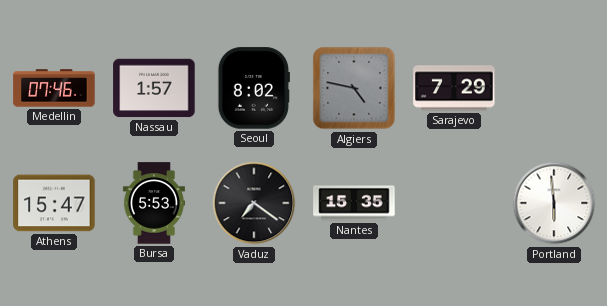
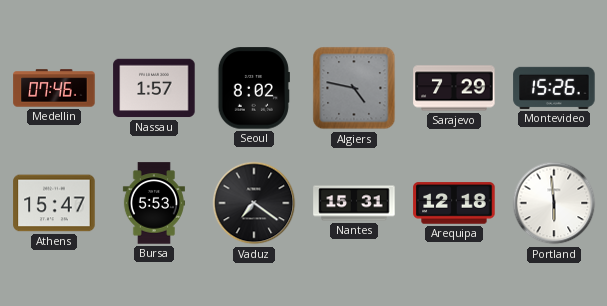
Montevideo: none -> 15:26 (554, 88)
Nantes: 15:35 -> 15:31 (354, 203)
Arequipa: none -> 12:18 (454, 203)
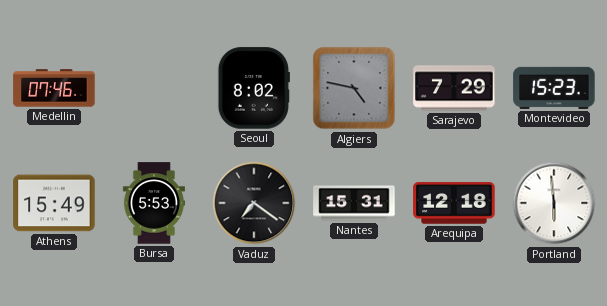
Nassau: 1:57 -> none (154, 88)
Montevideo: 15:26 -> 15:23 (554, 88)
Athens: 15:47 -> 15:49 (54, 203)
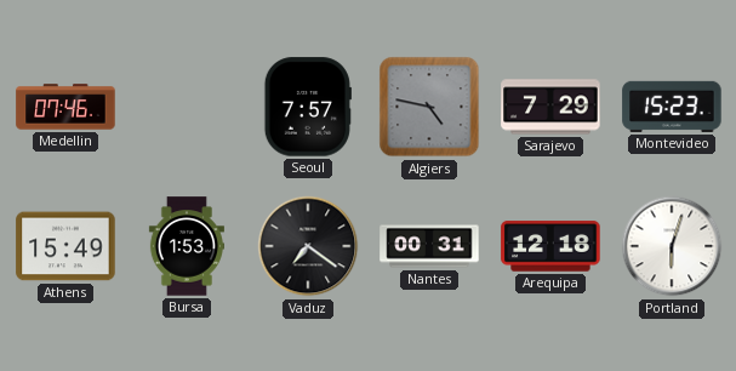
Seoul: 8:02 -> 7:57 (308, 107)
Bursa: 5:53 -> 1:53 (187, 246)
Nantes: 15:31 -> 00:31 (429, 246)
Portland: 5:59 -> 6:03 (672, 246)
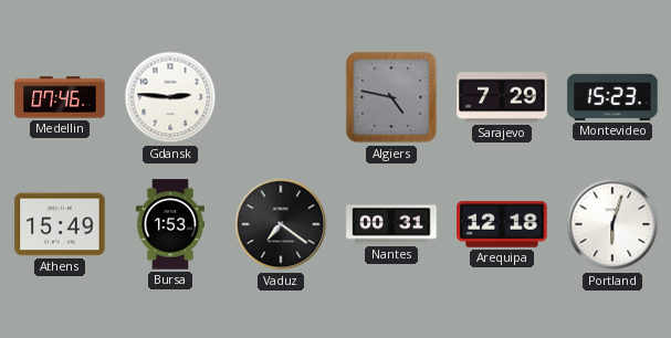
Gdansk: none -> 2:46 (170, 97)
Seoul: 7:57 -> none (308, 107)
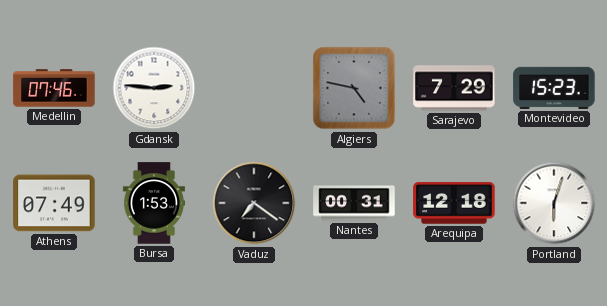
Athens: 15:49 -> 07:49 (54, 203)
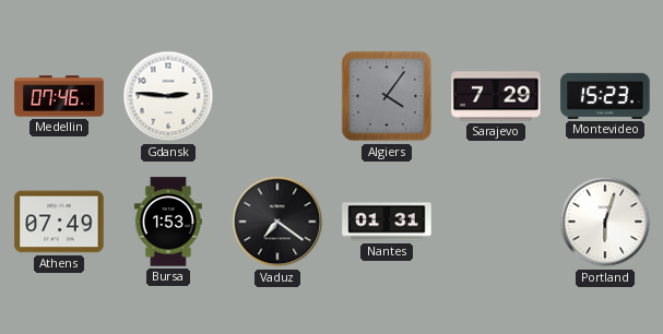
Algiers: 4:47 -> 4:06 (387, 96)
Nantes: 00:31 -> 01:31 (387, 222)
Arequipa: 12:18 -> none (454, 203)
